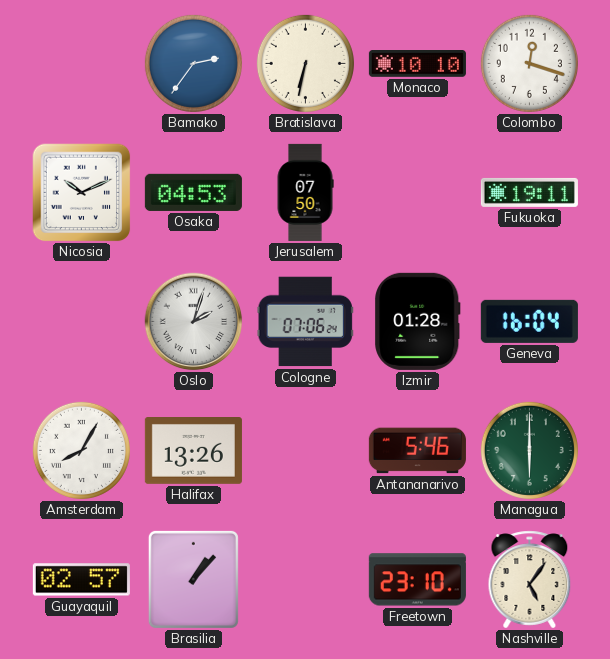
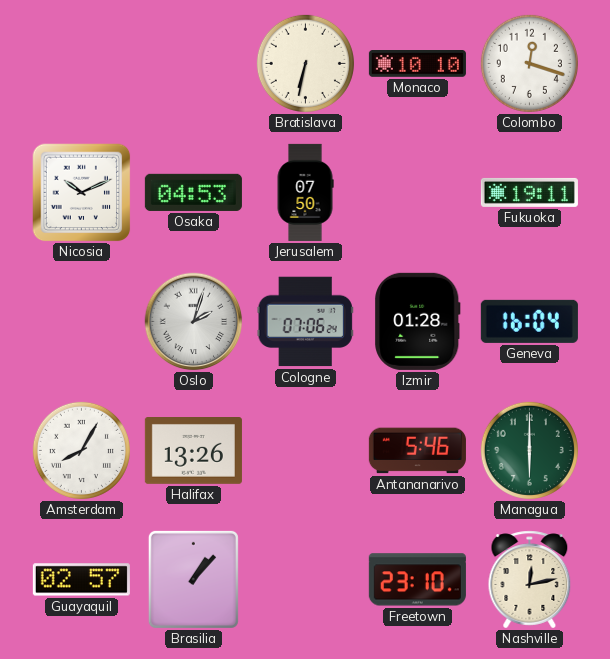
Bamako: 2:36 -> none (193, 63)
Nashville: 5:06 -> 12:13 (530, 580)
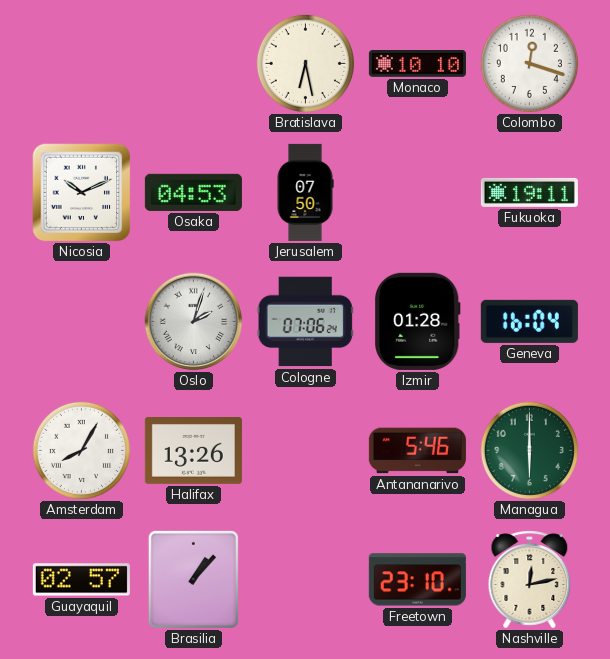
Bratislava: 6:32 -> 6:28 (305, 63)
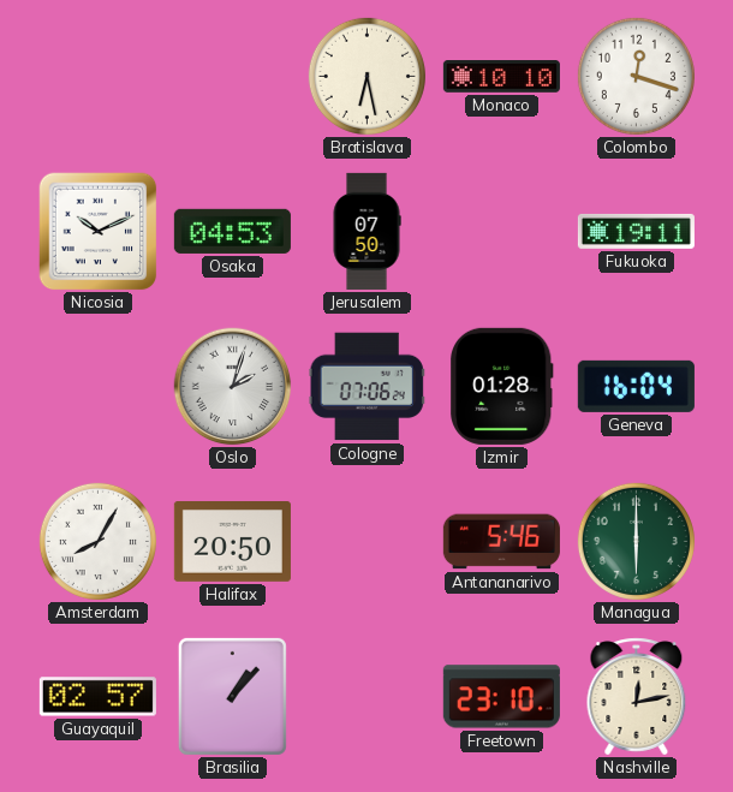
Halifax: 13:26 -> 20:50 (232, 542)
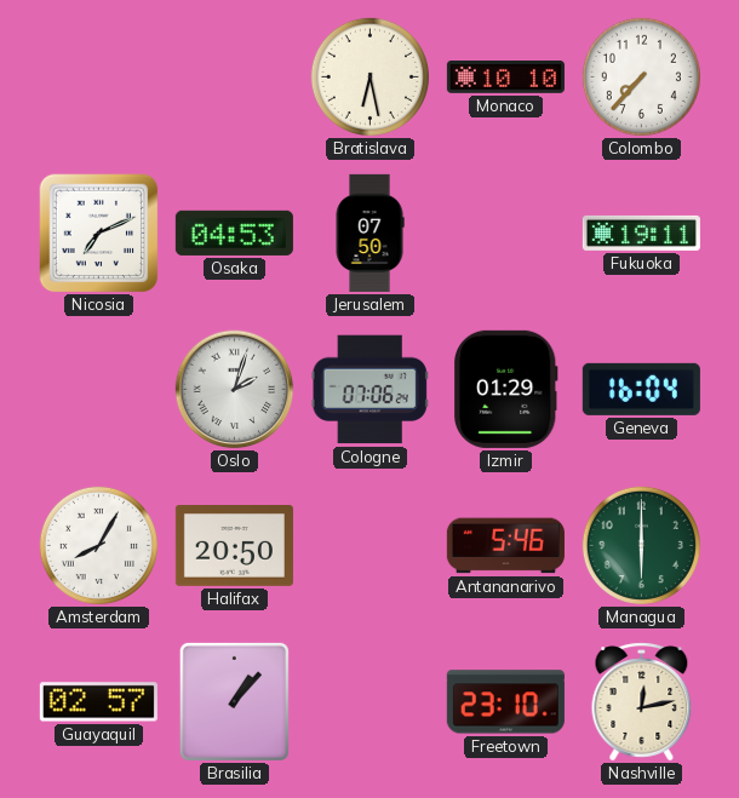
Colombo: 12:18 -> 7:37 (641, 76)
Nicosia: 10:11 -> 7:11 (99, 234)
Izmir: 01:28 -> 01:29 (506, 389)
